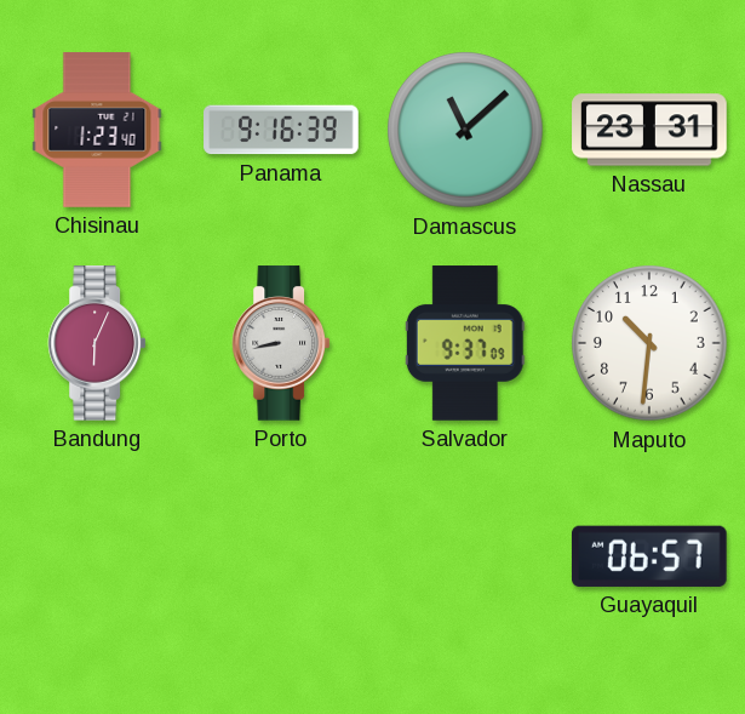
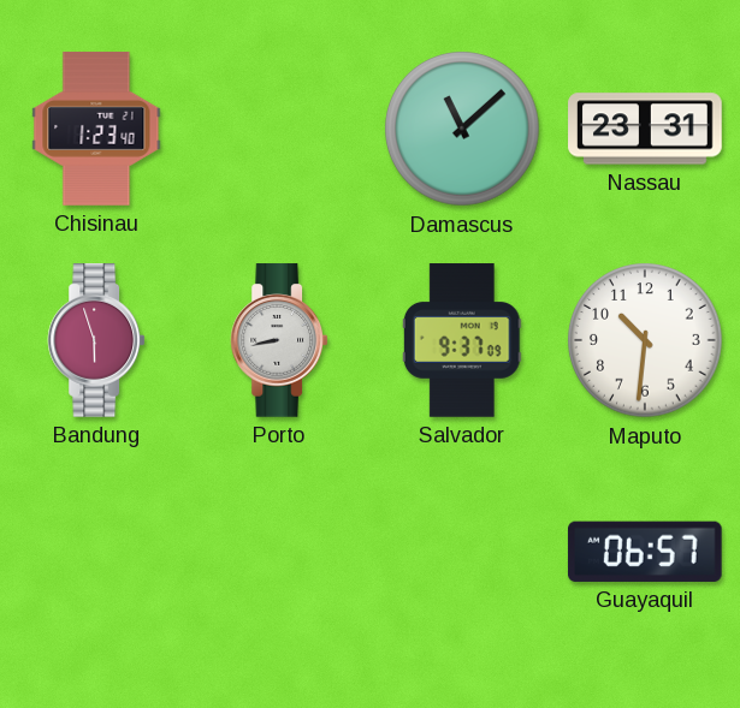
Panama: 9:16 -> none (281, 130)
Bandung: 6:04 -> 5:57 (96, 340)
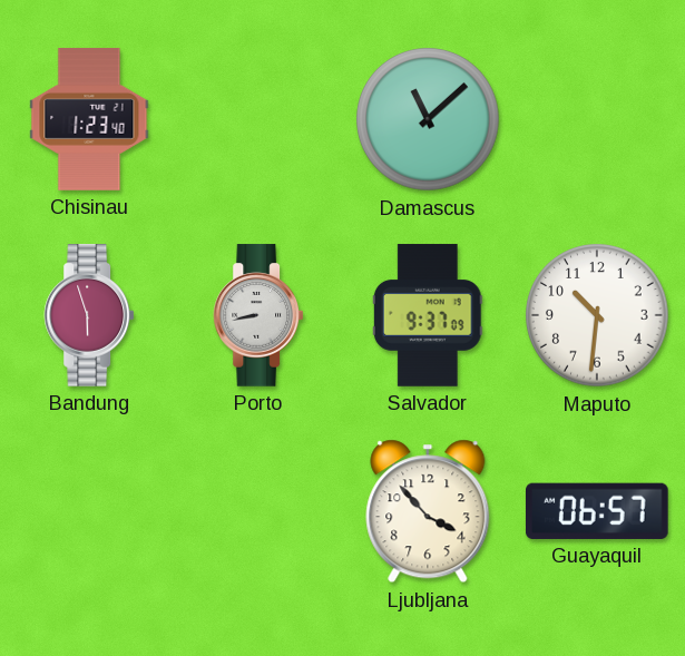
Nassau: 23:31 -> none (645, 129)
Ljubljana: none -> 3:53 (428, 511)
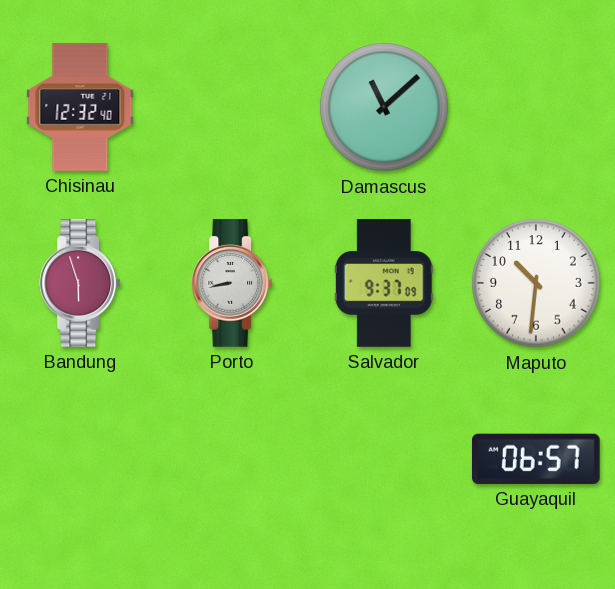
Chisinau: 1:23 -> 12:32 (80, 107)
Ljubljana: 3:53 -> none (428, 511)
